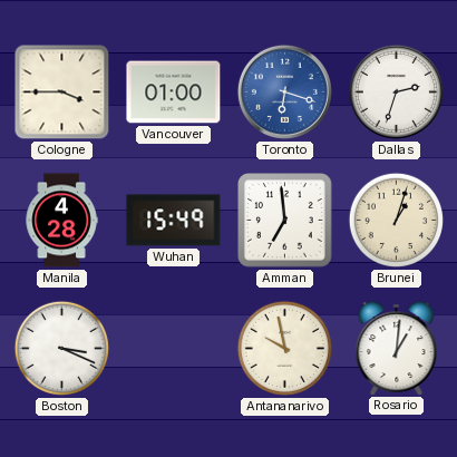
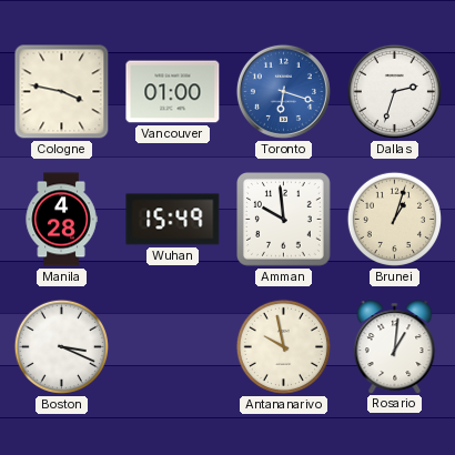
Cologne: 3:45 -> 3:47 (62, 92)
Amman: 6:59 -> 9:59 (284, 220)
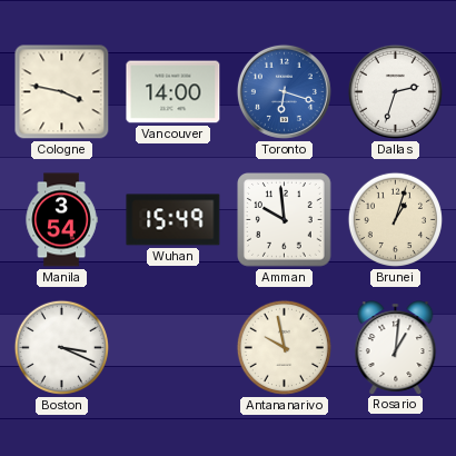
Vancouver: 01:00 -> 14:00 (174, 92)
Manila: 4:28 -> 3:54 (61, 220)
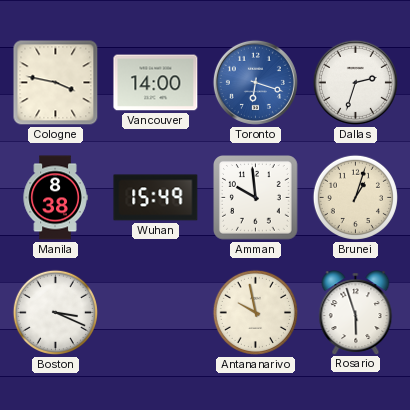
Manila: 3:54 -> 8:38 (55, 198)
Rosario: 1:01 -> 5:57 (356, 312)
